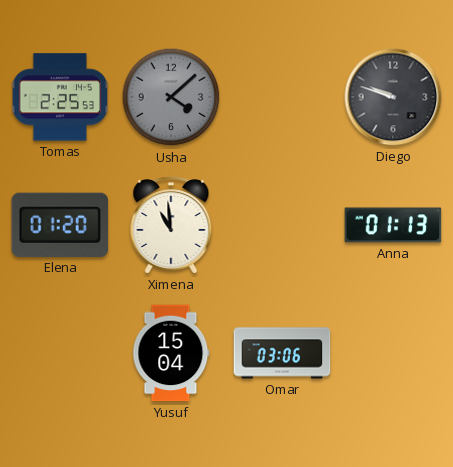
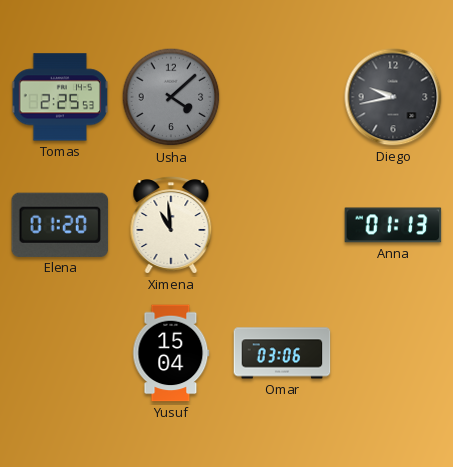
Diego: 9:48 -> 9:43 (393, 97)
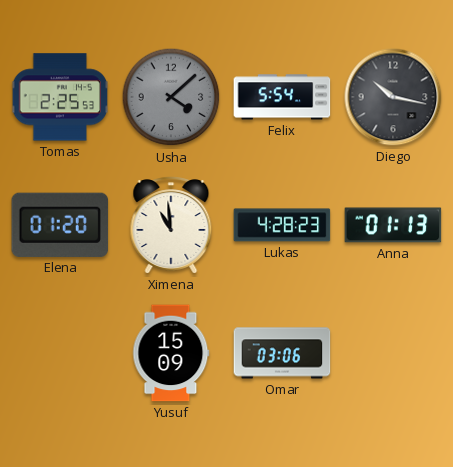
Felix: none -> 5:54 (282, 97)
Diego: 9:43 -> 10:17 (393, 97)
Lukas: none -> 4:28 (282, 225)
Yusuf: 15:04 -> 15:09 (171, 353)
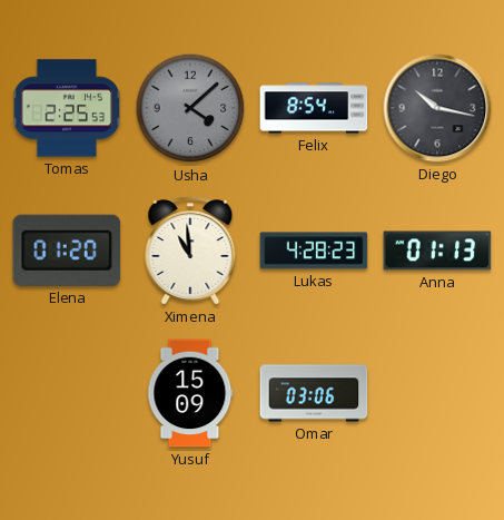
Felix: 5:54 -> 8:54 (314, 108)
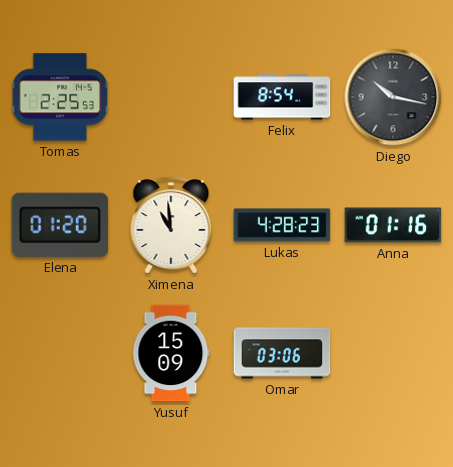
Usha: 4:08 -> none (190, 108)
Anna: 01:13 -> 01:16 (393, 225)
